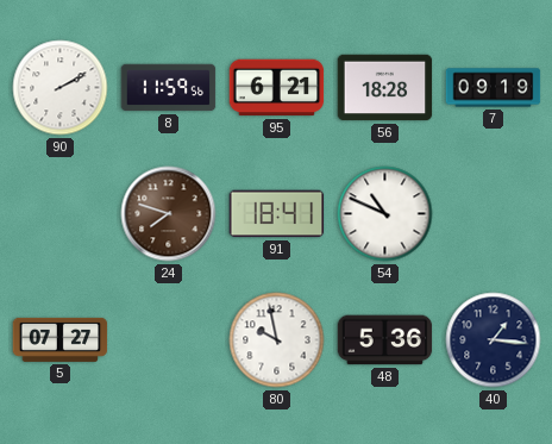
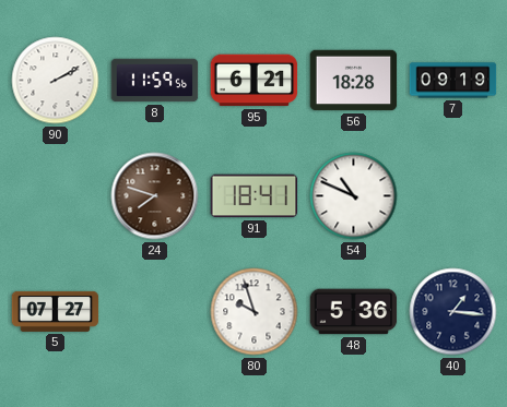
80: 9:58 -> 9:57 (255, 312)
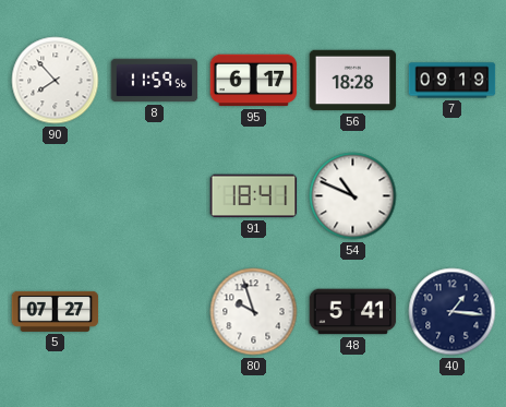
90: 2:10 -> 7:53 (56, 81)
95: 6:21 -> 6:17 (254, 81)
24: 7:48 -> none (155, 196)
48: 5:36 -> 5:41 (353, 312)
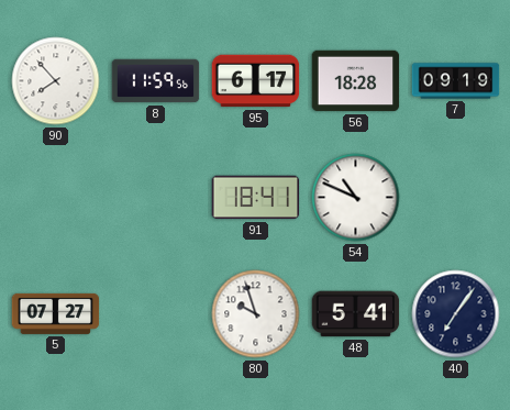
40: 1:16 -> 7:06 (456, 314)
